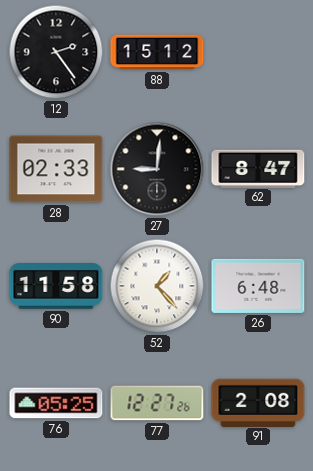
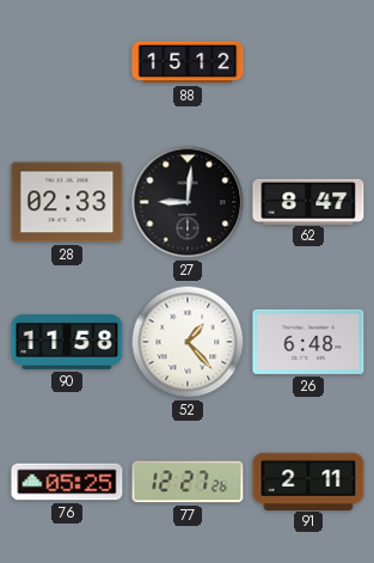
12: 2:24 -> none (56, 52)
91: 2:08 -> 2:11 (308, 481)
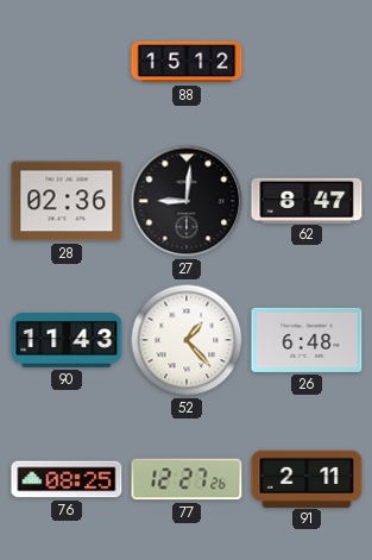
28: 02:33 -> 02:36 (67, 201)
90: 11:58 -> 11:43 (67, 341)
76: 05:25 -> 08:25 (67, 479)
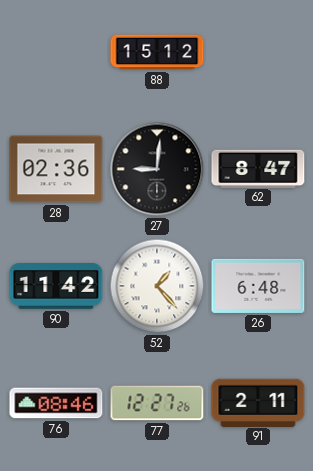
90: 11:43 -> 11:42 (56, 287)
76: 08:25 -> 08:46 (56, 403)
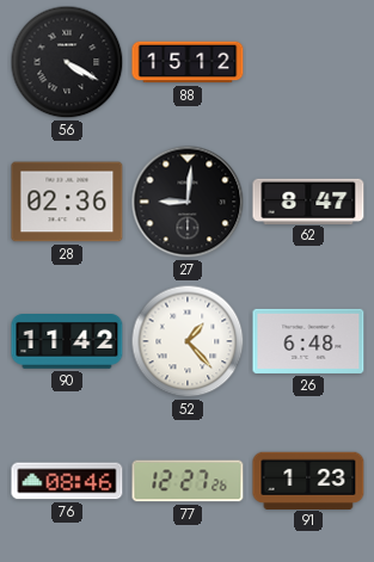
56: none -> 4:20 (67, 62)
91: 2:11 -> 1:23 (308, 480)
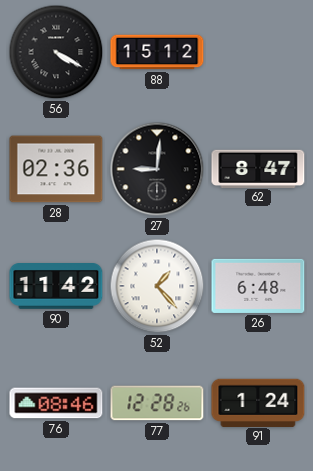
77: 12:27 -> 12:28 (157, 403)
91: 1:23 -> 1:24 (258, 402)
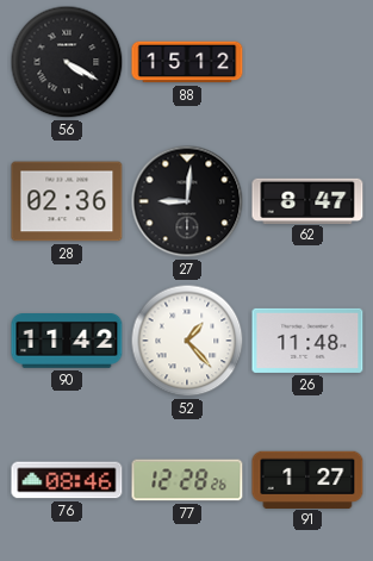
26: 6:48 -> 11:48 (307, 341)
91: 1:24 -> 1:27 (307, 479)
